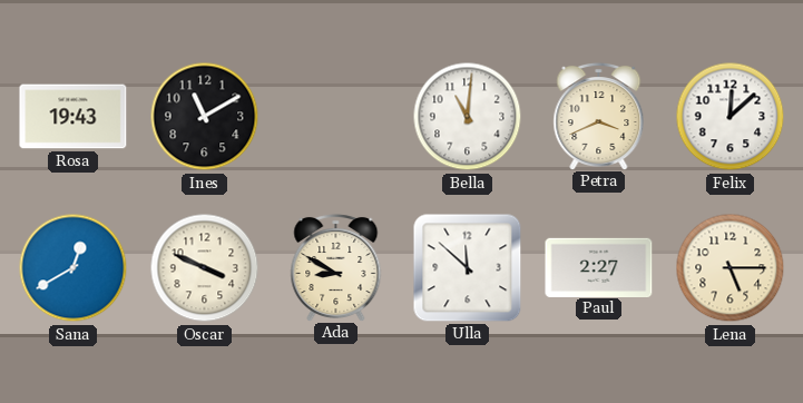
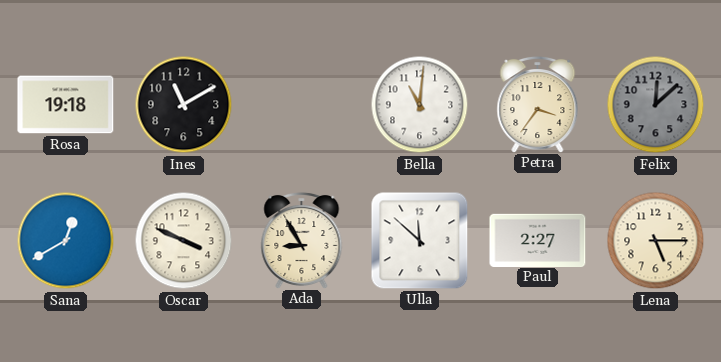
Rosa: 19:43 -> 19:18 (66, 105)
Petra: 3:41 -> 3:36 (538, 104)
Felix dial: white -> grey (656, 105)
Ada: 8:50 -> 8:55 (302, 240)
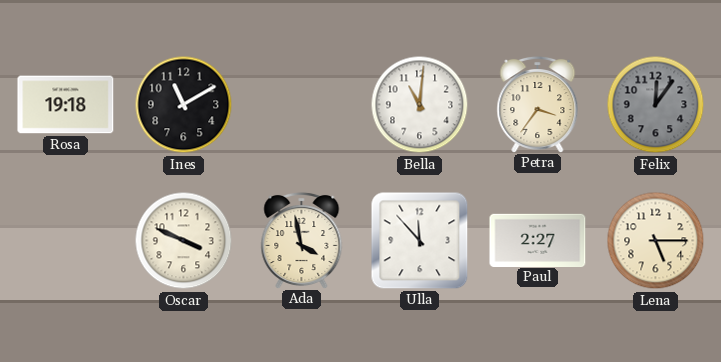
Felix: 12:08 -> 12:06 (656, 105)
Sana: 12:40 -> none (66, 241)
Ada: 8:55 -> 3:58 (302, 240)
Ulla: 11:52 -> 11:53 (420, 241)
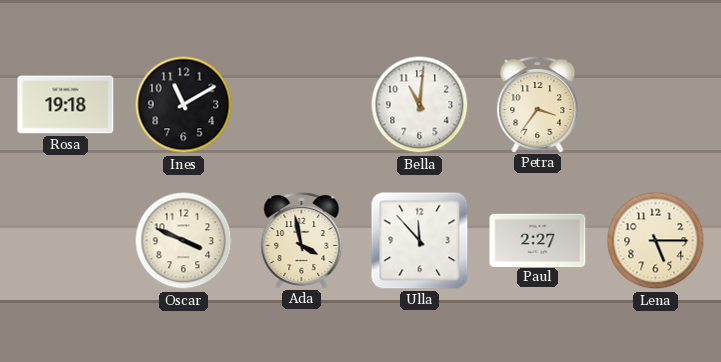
Felix: 12:06 -> none (656, 105)
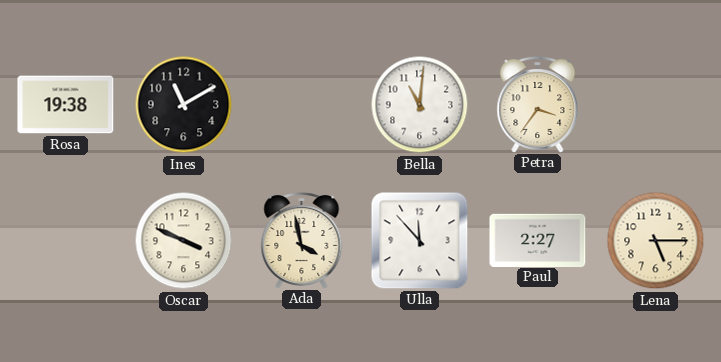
Rosa: 19:18 -> 19:38 (66, 105)
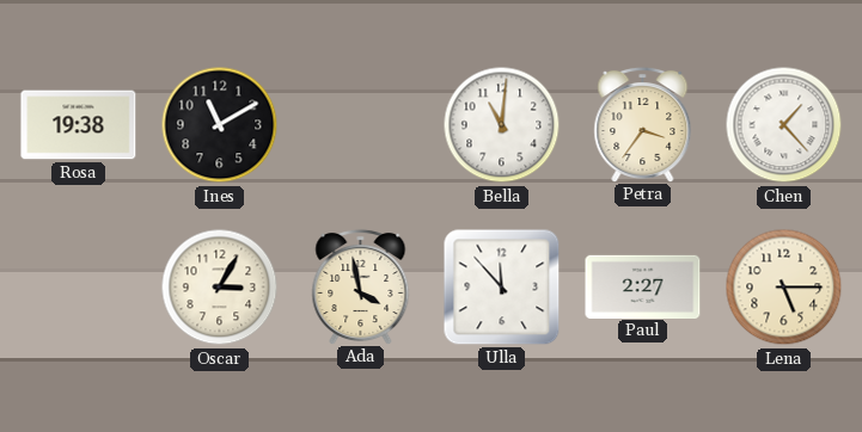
Chen: none -> 1:23 (784, 125)
Oscar: 3:49 -> 3:05 (220, 288)
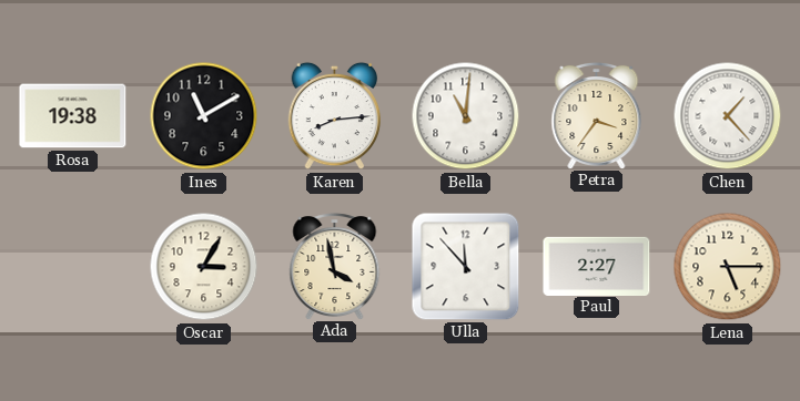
Karen: none -> 8:14 (335, 116)
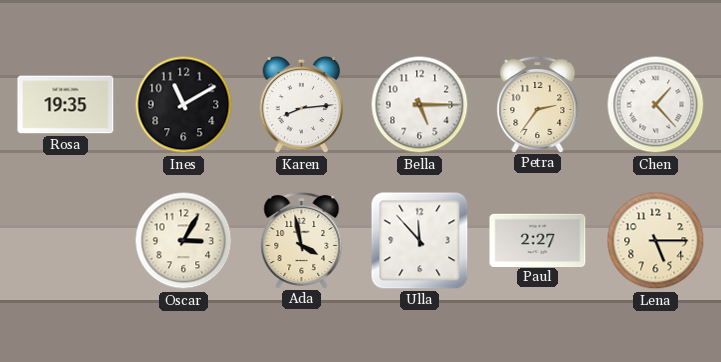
Rosa: 19:38 -> 19:35 (66, 105)
Bella: 11:01 -> 5:15 (420, 105)
Petra: 3:36 -> 2:36 (538, 104)
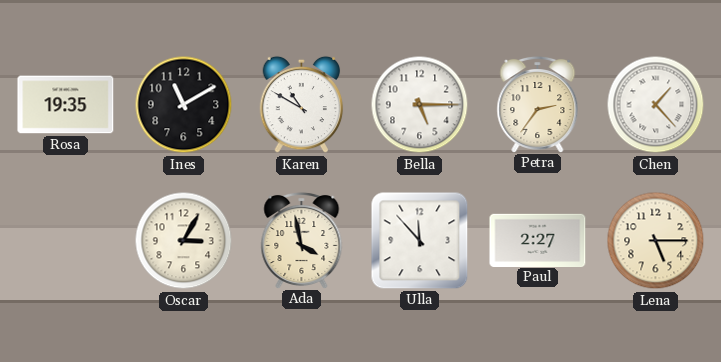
Karen: 8:14 -> 10:50 (302, 105)
